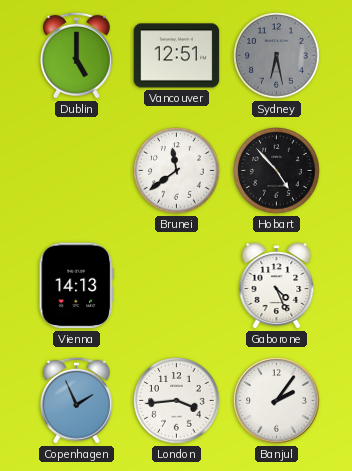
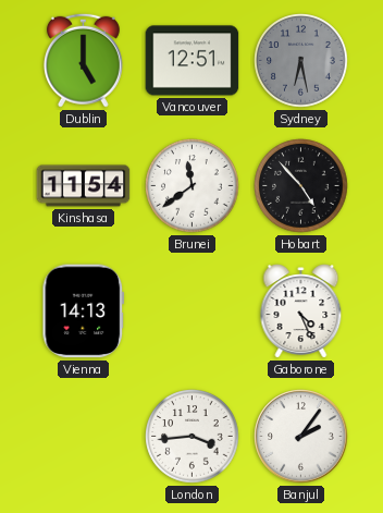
Kinshasa: none -> 11:54 (84, 186)
Copenhagen: 1:56 -> none (76, 400)
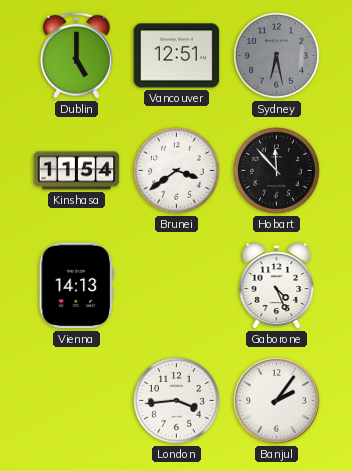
Brunei: 11:39 -> 3:39 (177, 171)
Hobart: 4:53 -> 11:53 (277, 171)
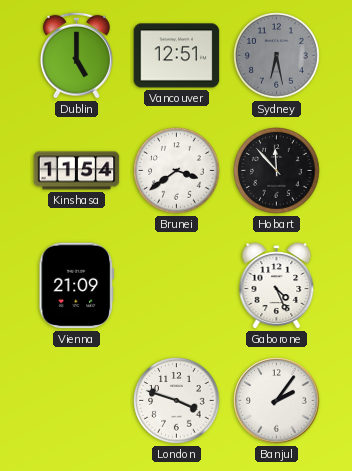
Vienna: 14:13 -> 21:09 (77, 286)
London: 3:44 -> 3:48 (177, 401)
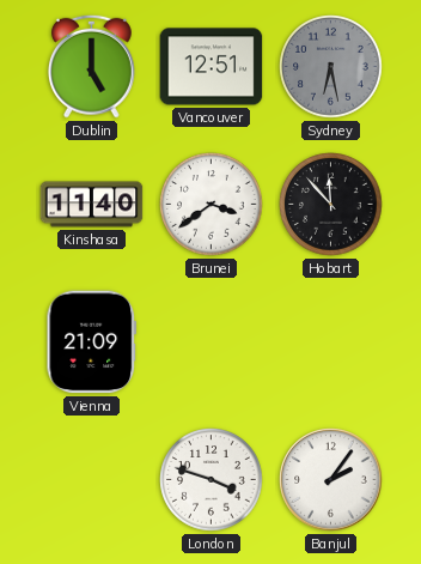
Kinshasa: 11:54 -> 11:40 (92, 205)
Gaborone: 4:26 -> none (277, 286)
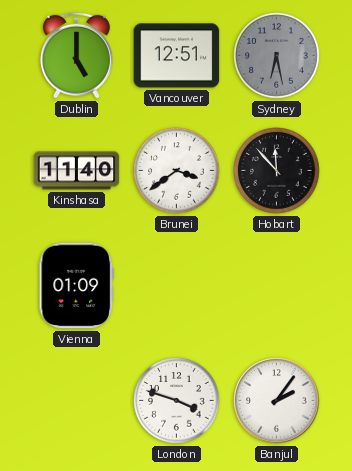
Vienna: 21:09 -> 01:09 (77, 286)
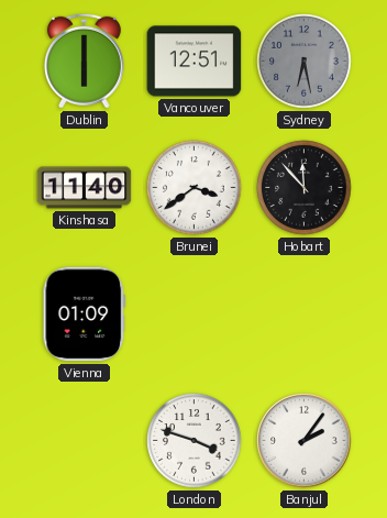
Dublin: 5:00 -> 6:00 (84, 60)
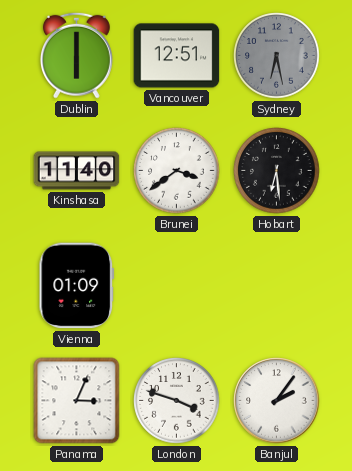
Hobart: 11:53 -> 6:29 (277, 171)
Panama: none -> 3:04 (77, 401)
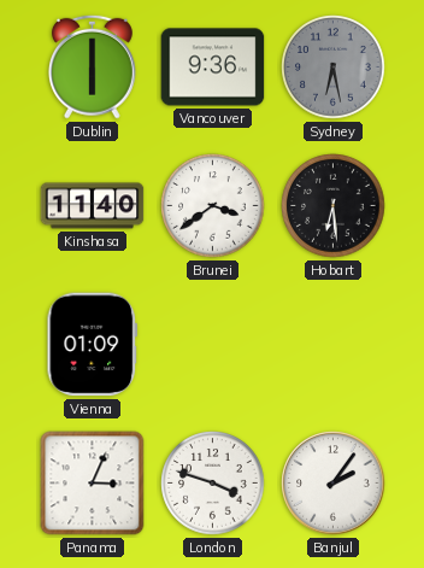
Vancouver: 12:51 -> 9:36 (213, 68)
